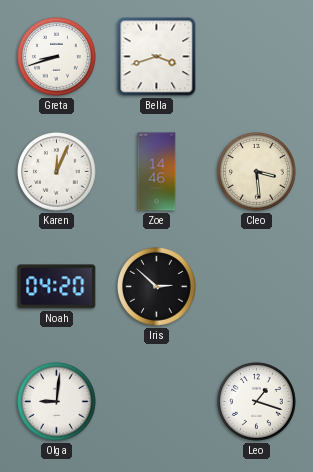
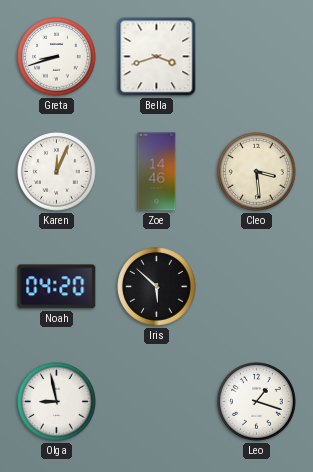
Iris: 2:52 -> 5:52 (157, 287)
Olga: 9:01 -> 8:58 (57, 402)
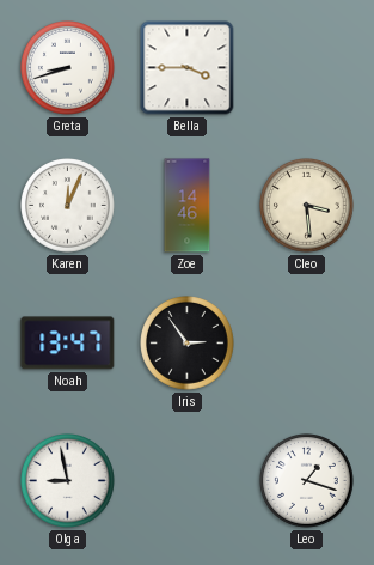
Bella: 3:42 -> 3:45 (188, 68)
Noah: 04:20 -> 13:47 (68, 344)
Iris: 5:52 -> 2:54 (188, 344)
